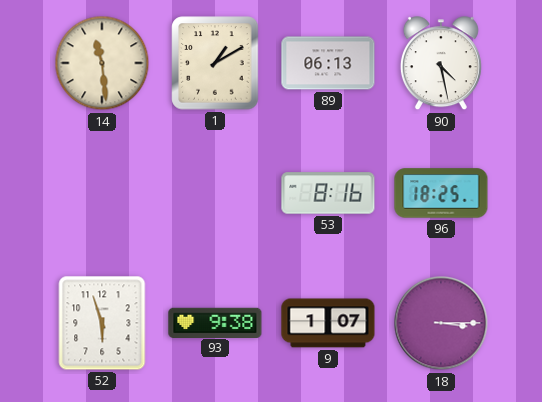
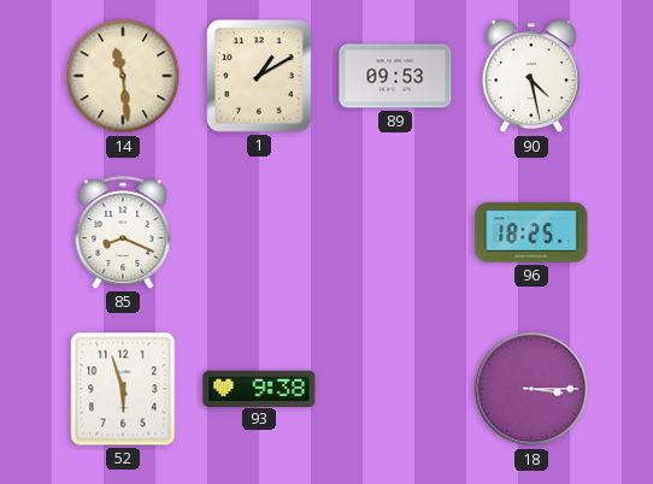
89: 06:13 -> 09:53 (395, 76)
85: none -> 8:19 (123, 232)
53: 8:16 -> none (328, 193)
9: 1:07 -> none (328, 323)
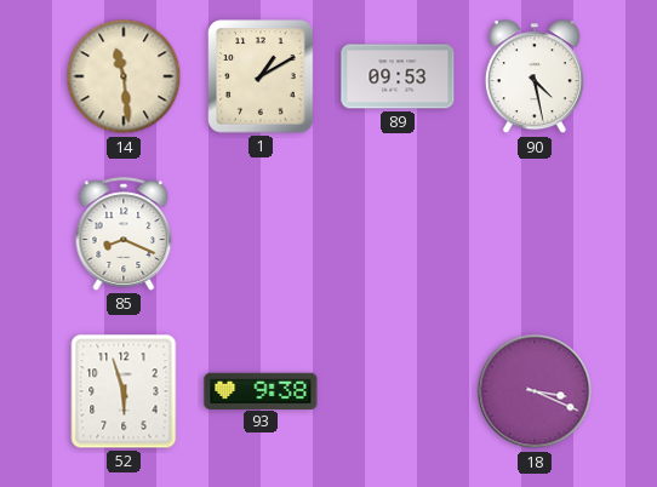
96: 18:25 -> none (531, 232)
18: 3:15 -> 3:19 (535, 391)
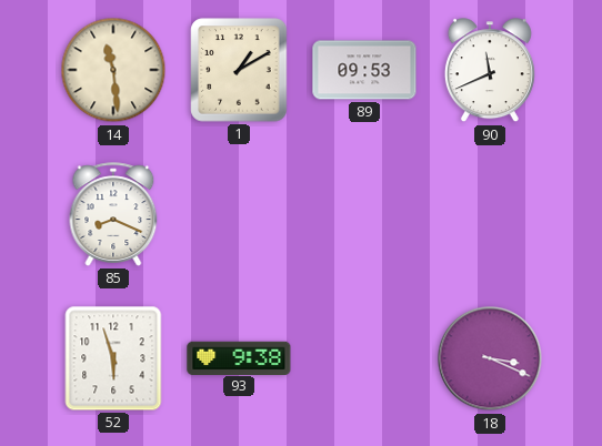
90: 4:28 -> 11:41 (490, 71)
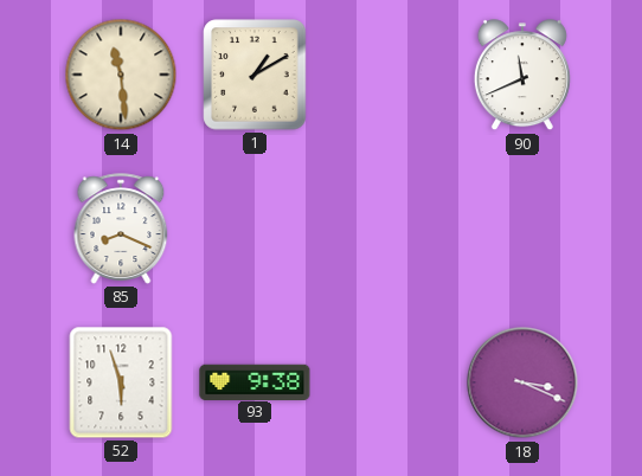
89: 09:53 -> none (364, 70)
